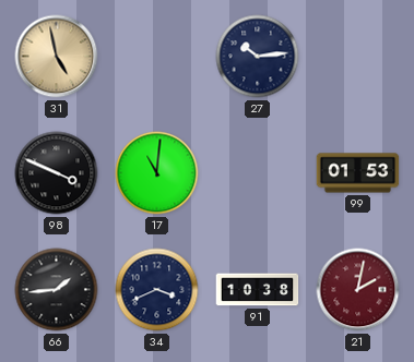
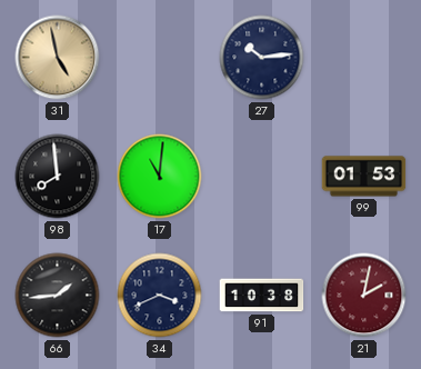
98: 3:49 -> 7:59 (58, 177)
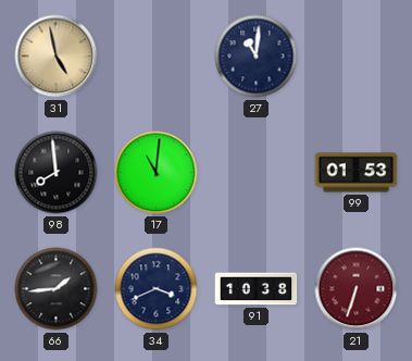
27: 10:14 -> 11:01 (257, 57)
21: 2:02 -> 6:33 (357, 289)
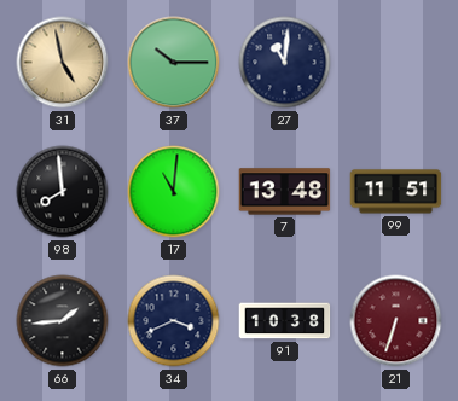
37: none -> 10:15 (174, 63)
7: none -> 13:48 (285, 192)
99: 01:53 -> 11:51 (396, 192)
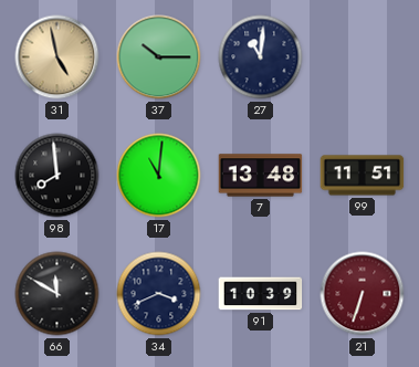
66: 1:44 -> 11:50 (57, 294)
91: 10:38 -> 10:39 (261, 294)
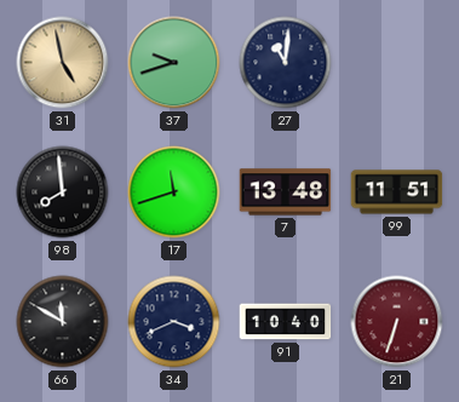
37: 10:15 -> 9:42 (174, 63)
17: 11:01 -> 11:42 (174, 193)
91: 10:39 -> 10:40 (286, 322)
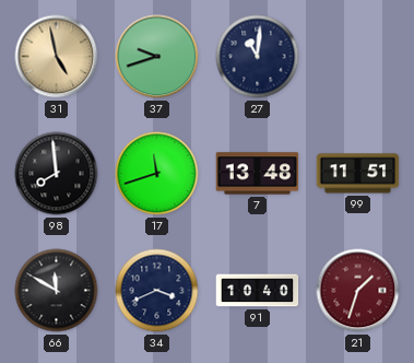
21: 6:33 -> 1:33 (358, 291)
